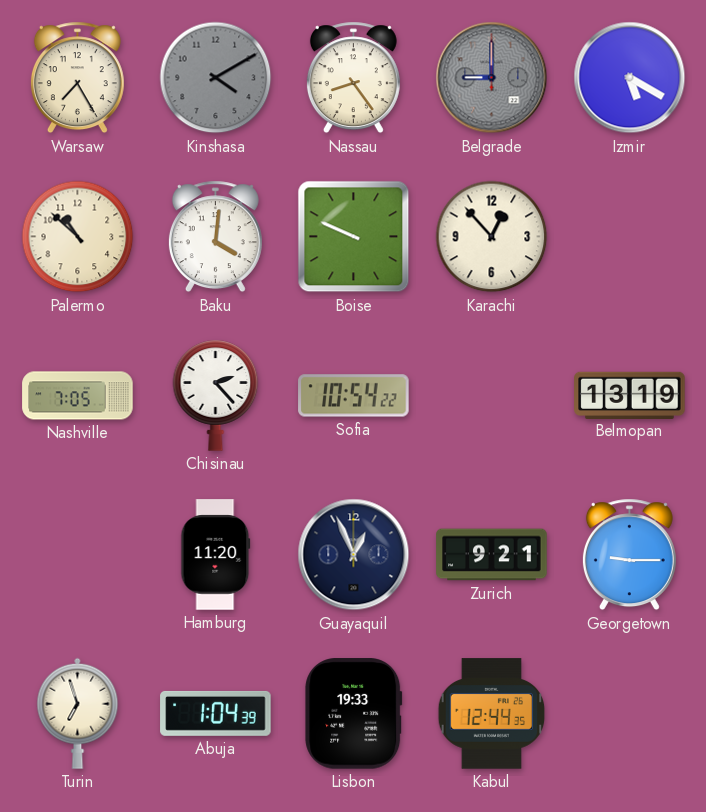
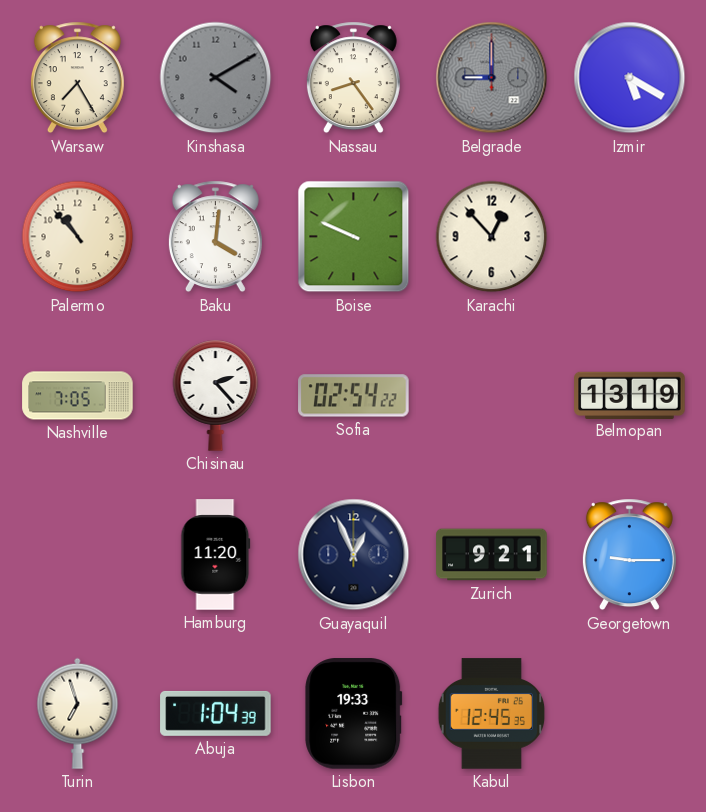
Palermo: 10:52 -> 10:53 (78, 237)
Sofia: 10:54 -> 02:54 (354, 396)
Kabul: 12:44 -> 12:45 (492, 714)
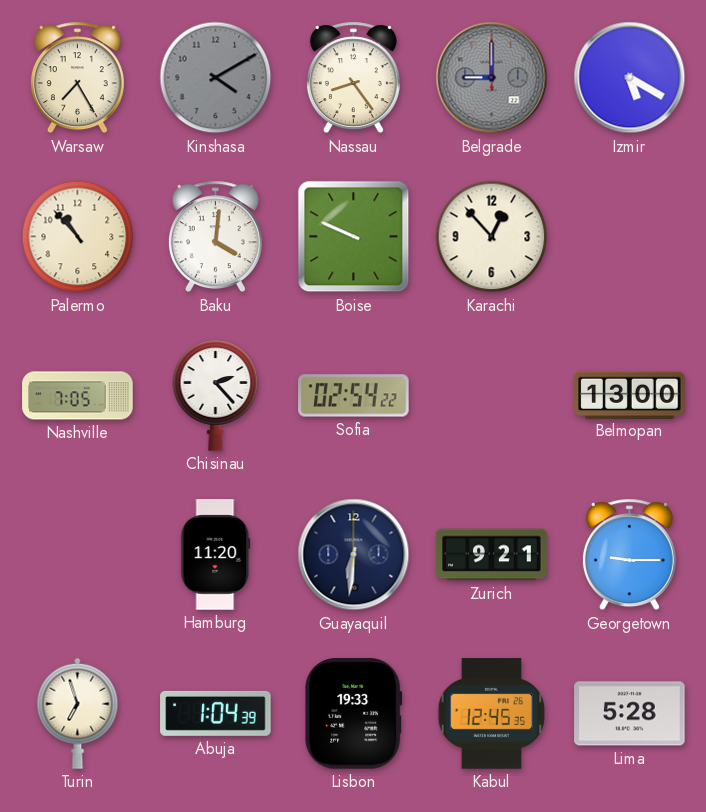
Belmopan: 13:19 -> 13:00 (630, 395)
Guayaquil: 12:56 -> 6:31 (354, 555)
Lima: none -> 5:28 (630, 714)
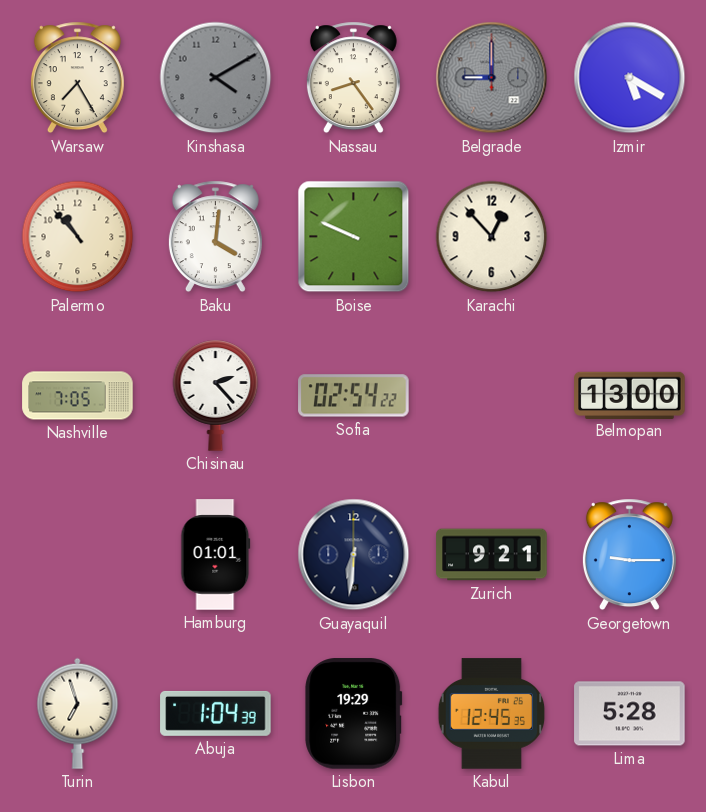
Hamburg: 11:20 -> 01:01 (216, 555)
Lisbon: 19:33 -> 19:29 (354, 714)
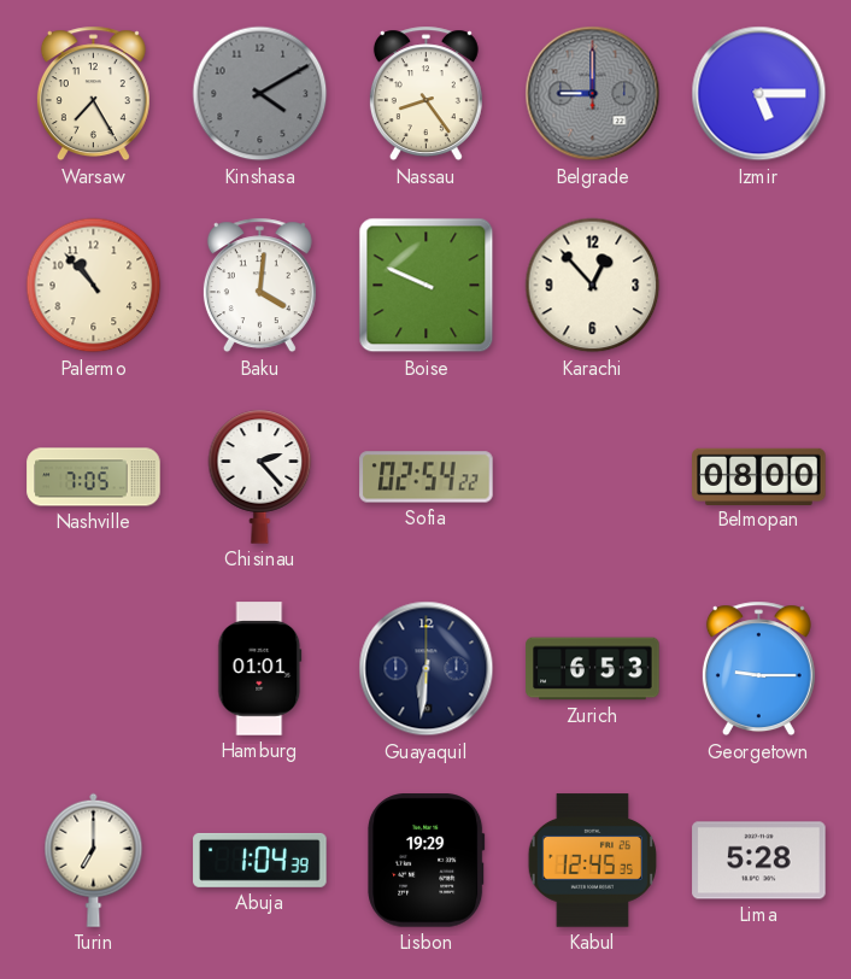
Izmir: 5:20 -> 5:15 (759, 94)
Belmopan: 13:00 -> 08:00 (759, 476)
Zurich: 9:21 -> 6:53 (593, 669)
Turin: 6:57 -> 7:00 (94, 860)
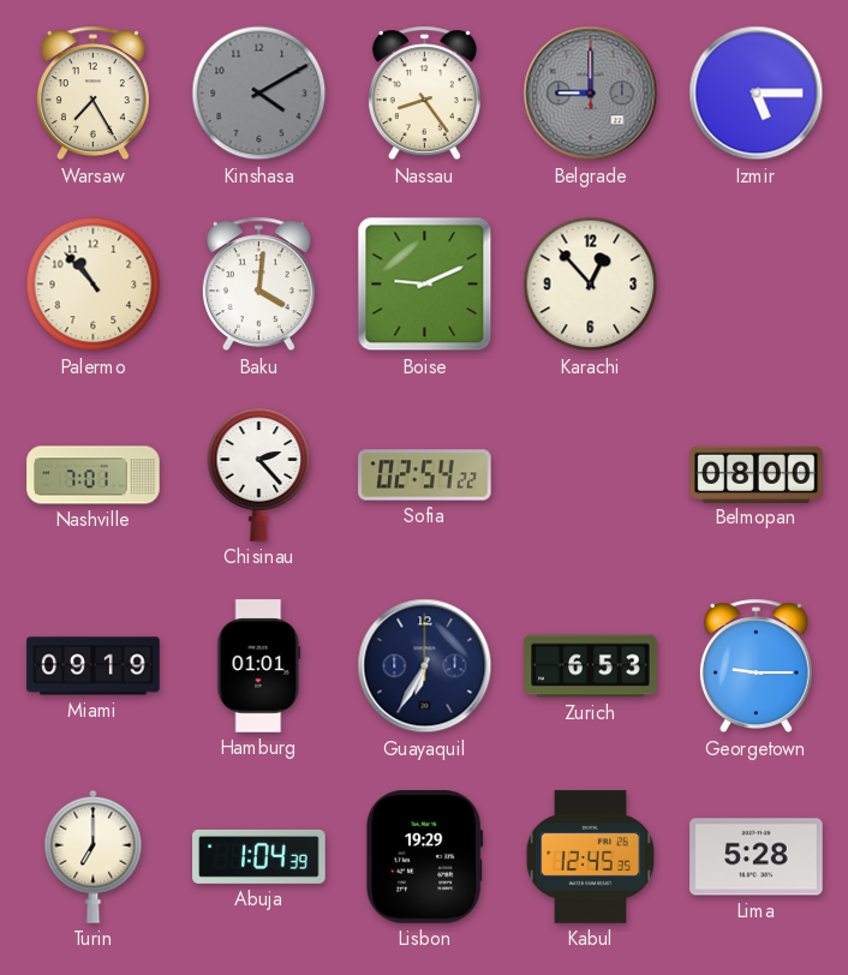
Boise: 9:49 -> 9:11 (425, 285)
Nashville: 7:05 -> 7:01 (94, 475)
Miami: none -> 09:19 (94, 666)
Guayaquil: 6:31 -> 6:35 (425, 666)
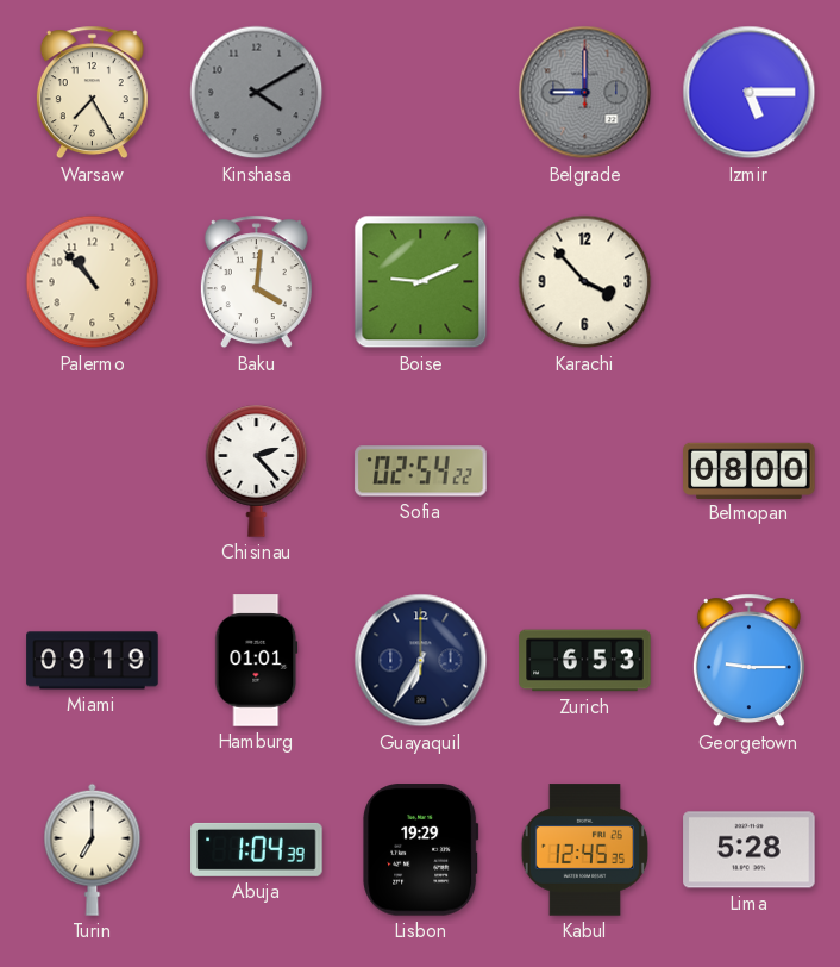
Nassau: 8:24 -> none (424, 94)
Karachi: 12:53 -> 3:53 (585, 282)
Nashville: 7:01 -> none (94, 475)
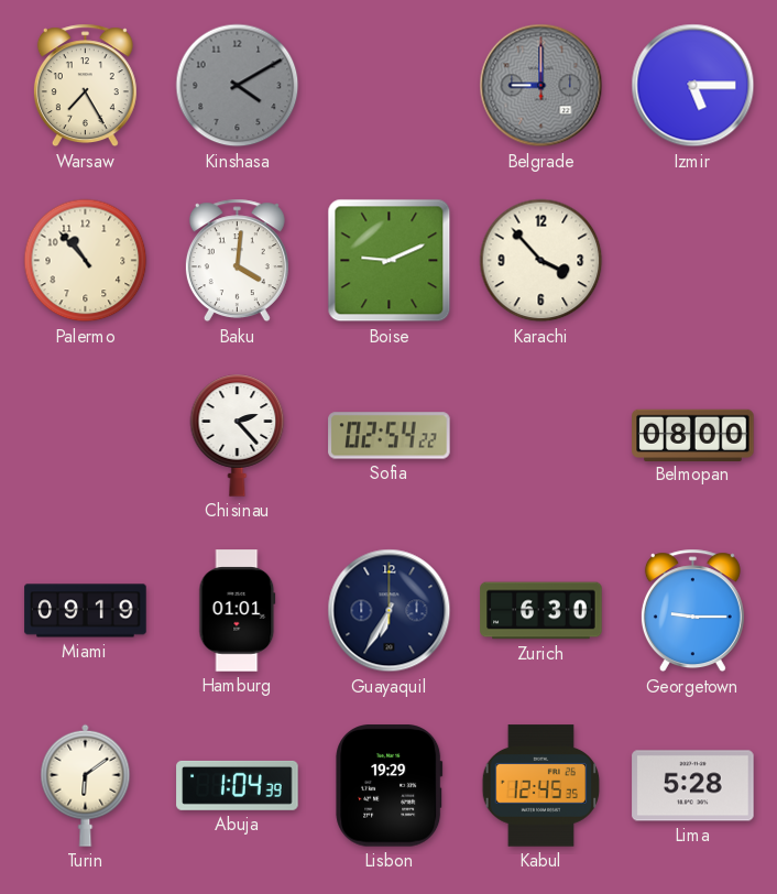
Zurich: 6:53 -> 6:30 (541, 611)
Turin: 7:00 -> 6:09 (86, 785)
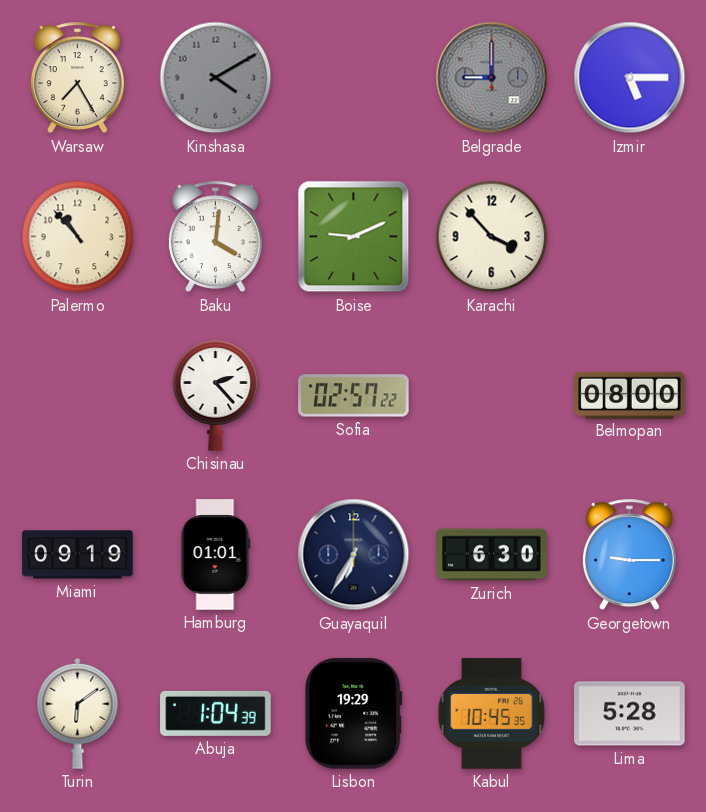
Sofia: 02:54 -> 02:57 (354, 396)
Kabul: 12:45 -> 10:45 (492, 714)
